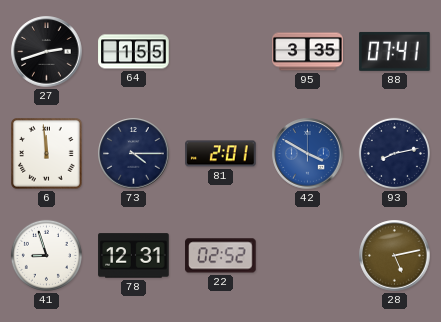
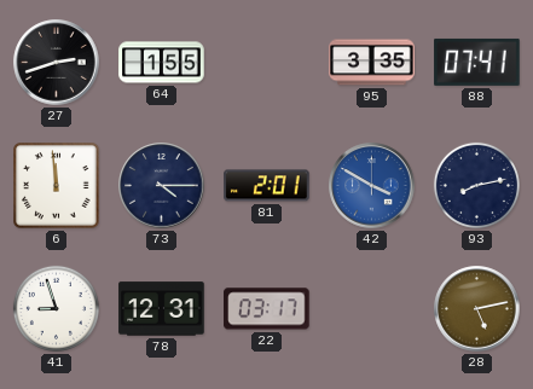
22: 02:52 -> 03:17 (267, 309)
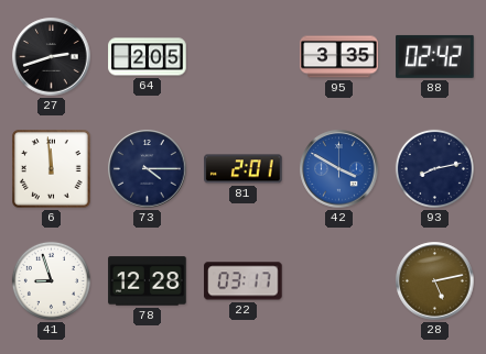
64: 1:55 -> 2:05 (148, 57)
88: 07:41 -> 02:42 (435, 56)
78: 12:31 -> 12:28 (148, 281)
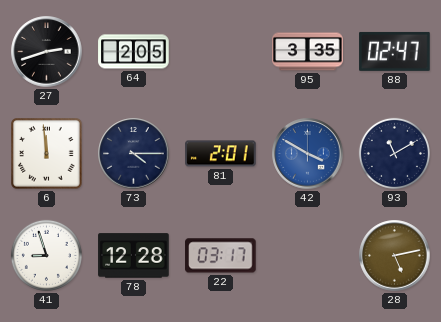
88: 02:42 -> 02:47 (395, 51)
93: 8:13 -> 11:10 (394, 153)
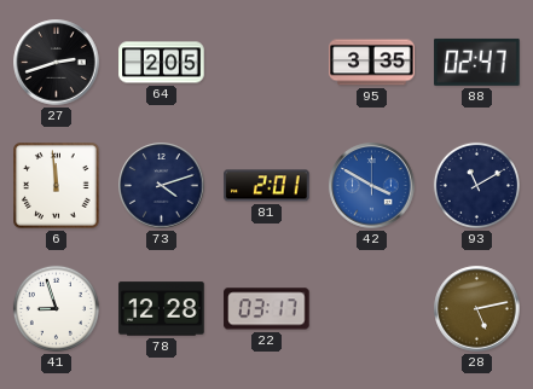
73: 4:15 -> 4:12 (162, 186)
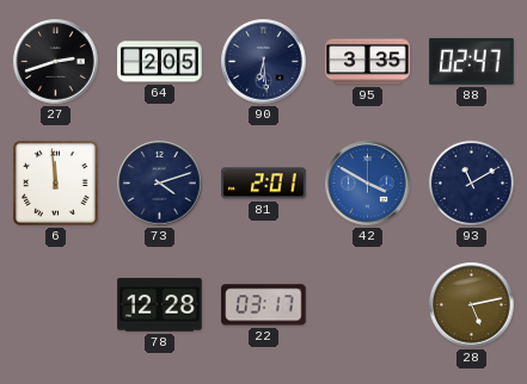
90: none -> 6:29 (264, 62)
41: 8:57 -> none (56, 308)
